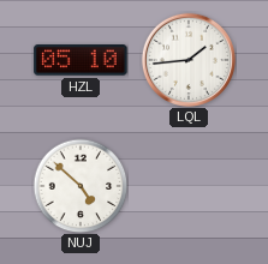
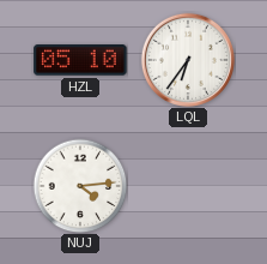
LQL: 1:44 -> 6:36 (188, 60)
NUJ: 4:52 -> 4:14 (80, 186)
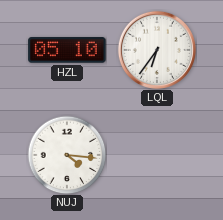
NUJ: 4:14 -> 4:16 (67, 155)
